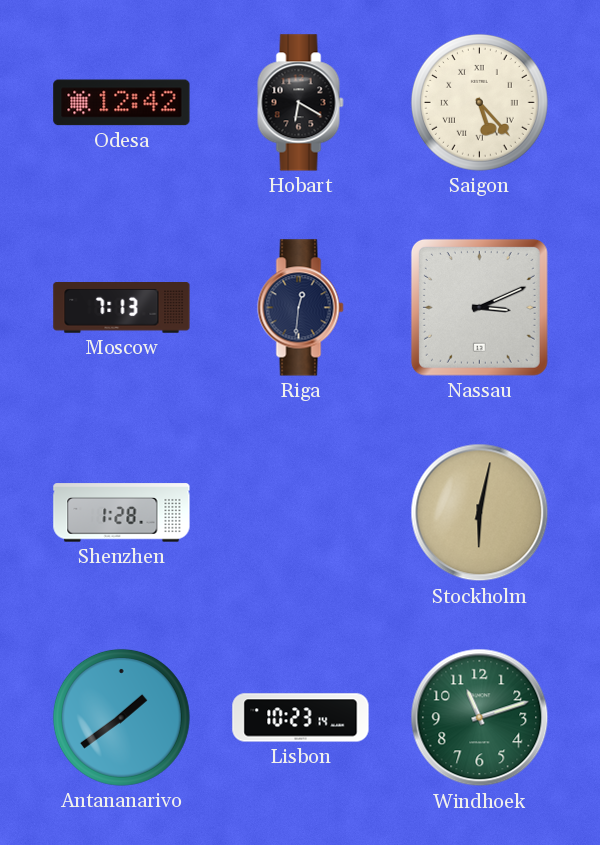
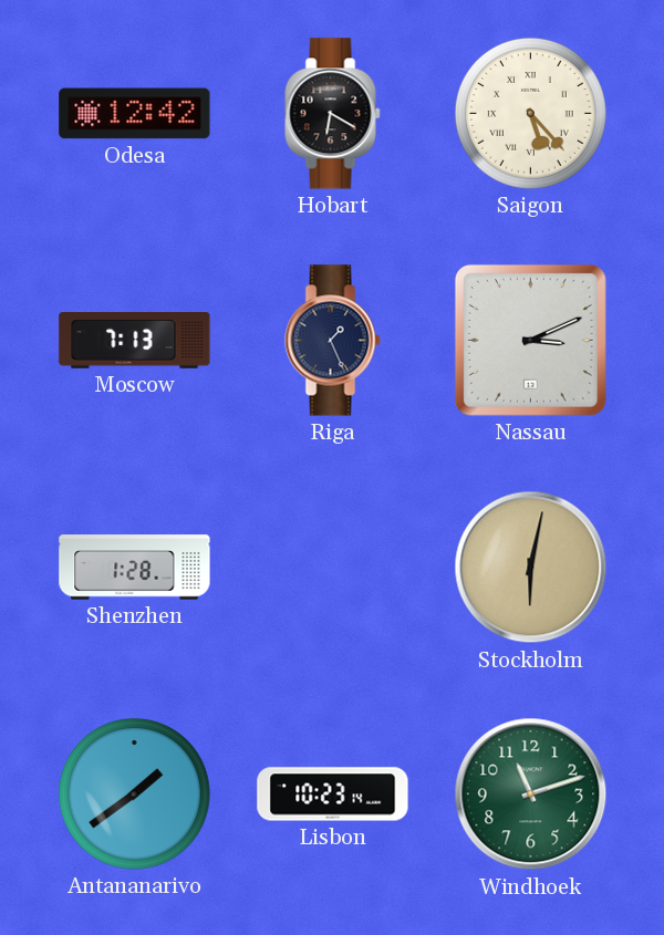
Riga: 12:31 -> 1:26 (333, 341)
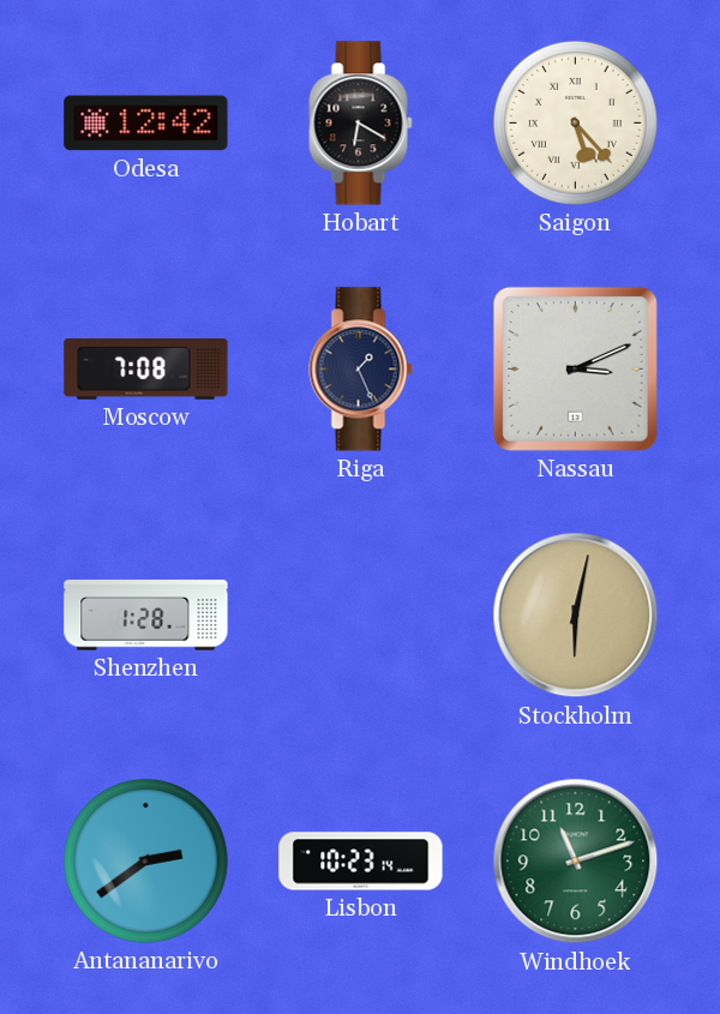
Moscow: 7:13 -> 7:08 (146, 370)
Antananarivo: 1:39 -> 2:39 (145, 860)
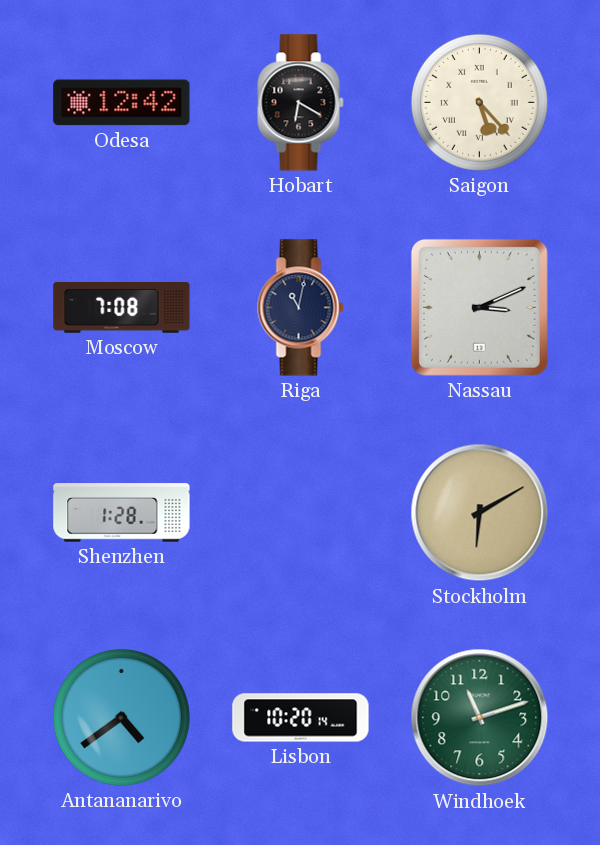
Riga: 1:26 -> 11:02 (301, 308)
Stockholm: 6:02 -> 6:10 (480, 513)
Antananarivo: 2:39 -> 4:39 (121, 717)
Lisbon: 10:23 -> 10:20 (301, 718)
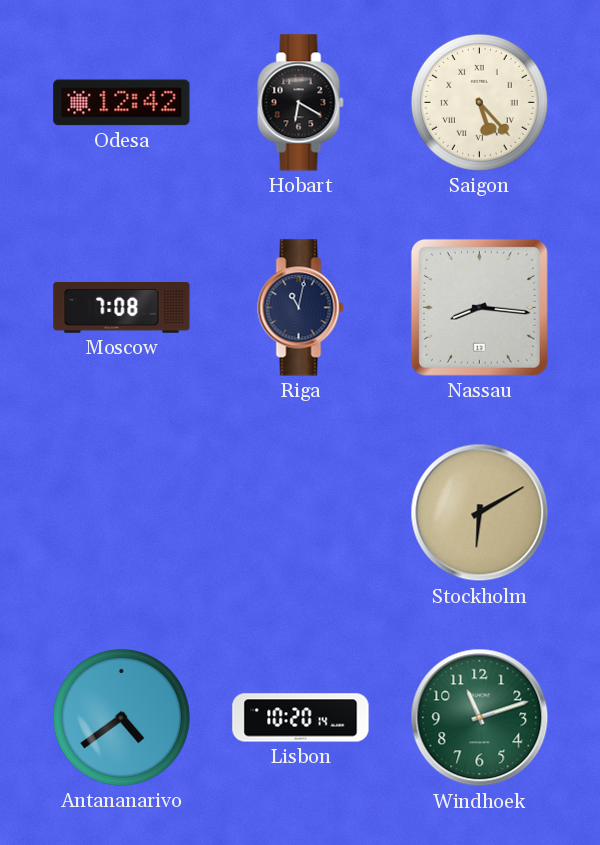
Nassau: 3:11 -> 8:16 (479, 307)
Shenzhen: 1:28 -> none (122, 513)
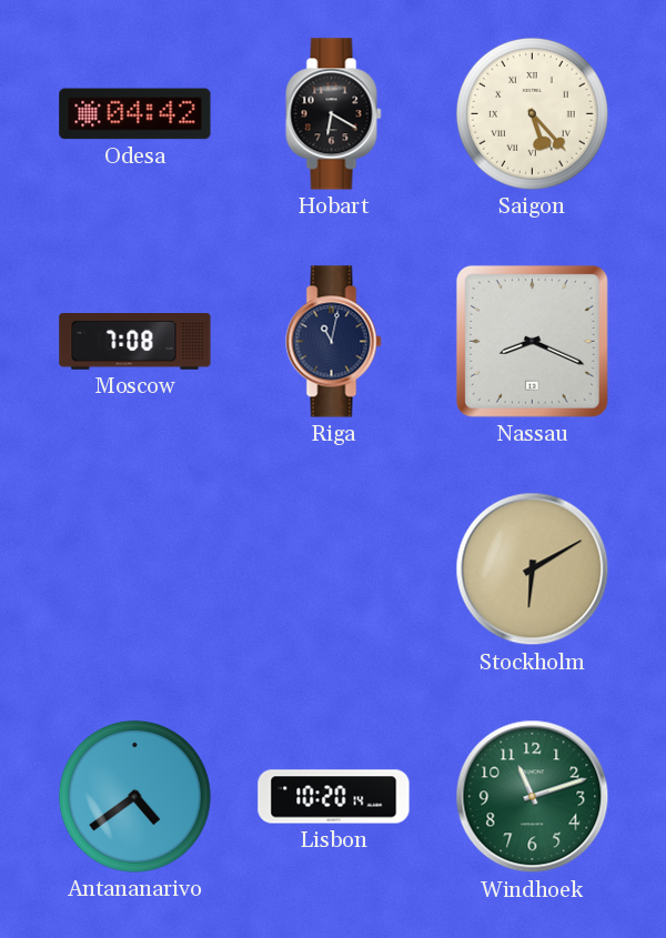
Odesa: 12:42 -> 04:42 (135, 114)
Nassau: 8:16 -> 8:19 (532, 341)
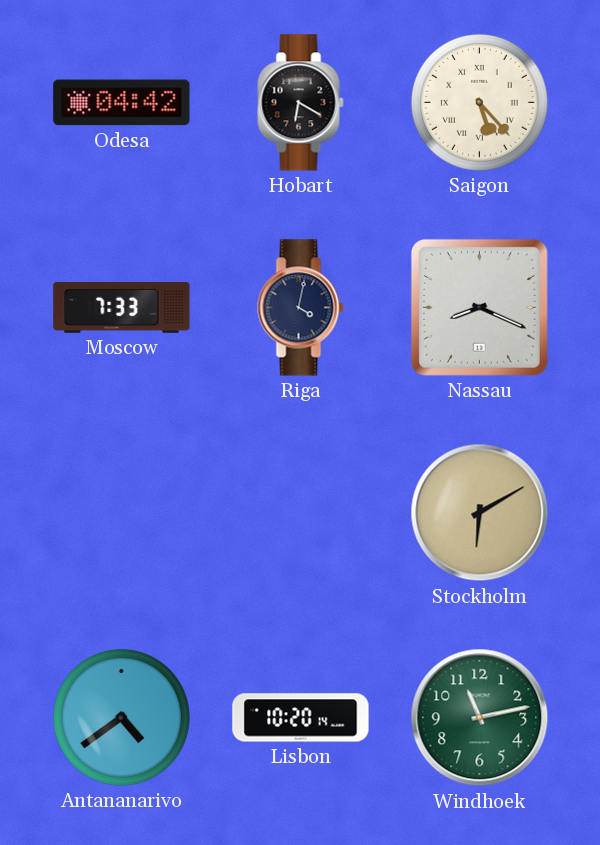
Moscow: 7:08 -> 7:33 (122, 308)
Riga: 11:02 -> 4:02 (301, 308)
Windhoek: 11:12 -> 11:13 (480, 718)
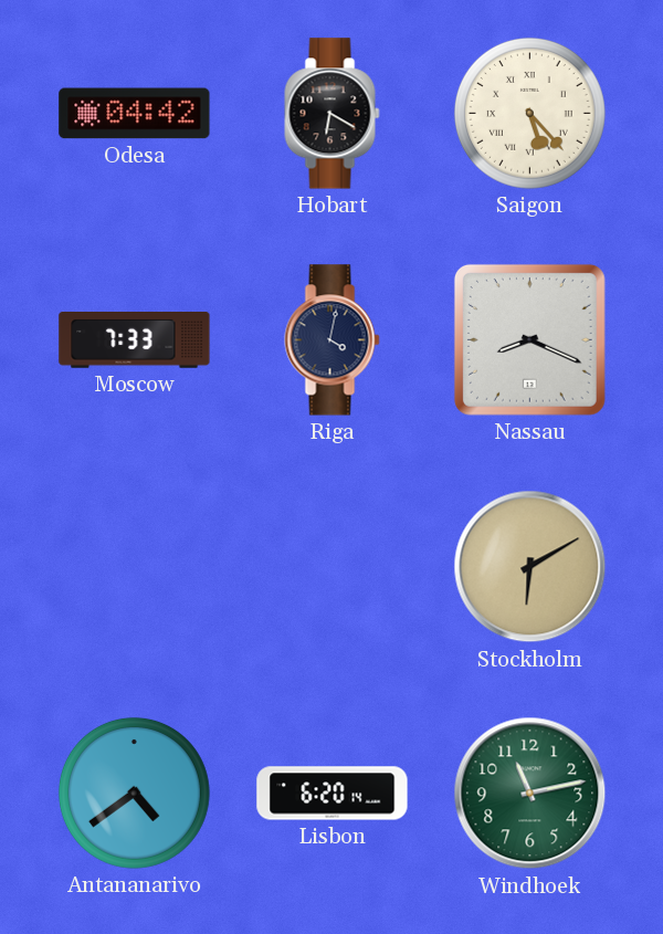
Lisbon: 10:20 -> 6:20 (333, 794)
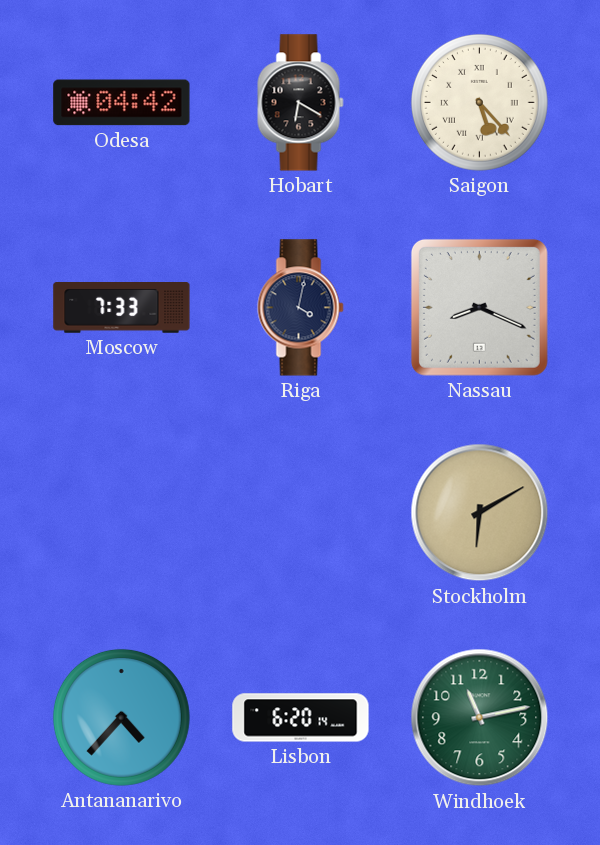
Antananarivo: 4:39 -> 4:37 (121, 717)
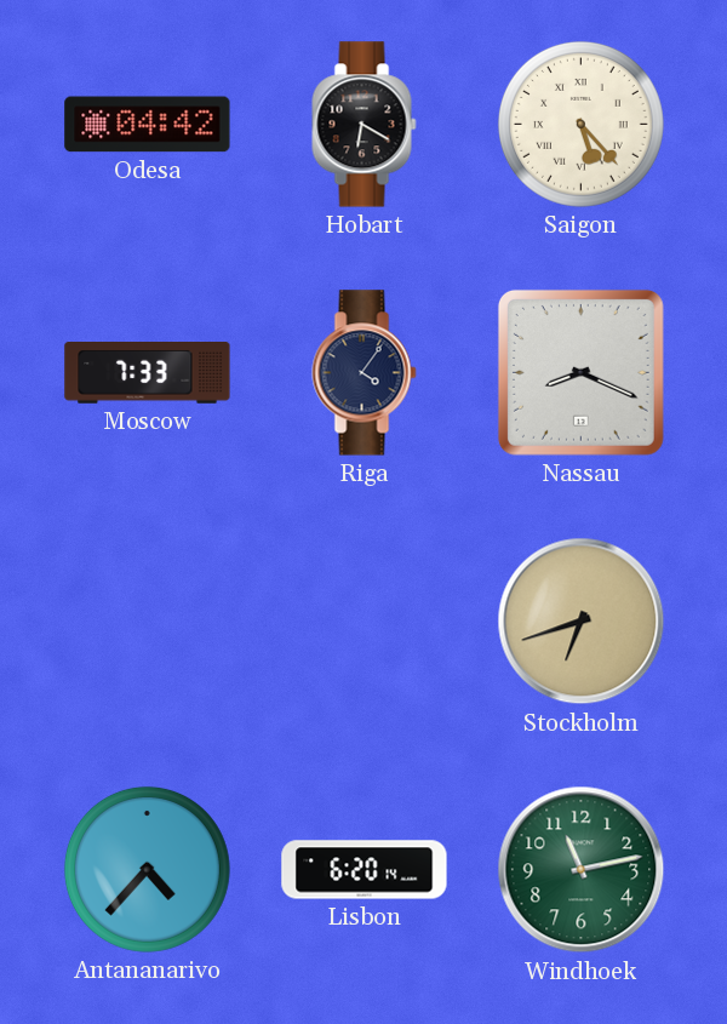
Riga: 4:02 -> 4:06 (365, 373)
Stockholm: 6:10 -> 6:42 (582, 622)
